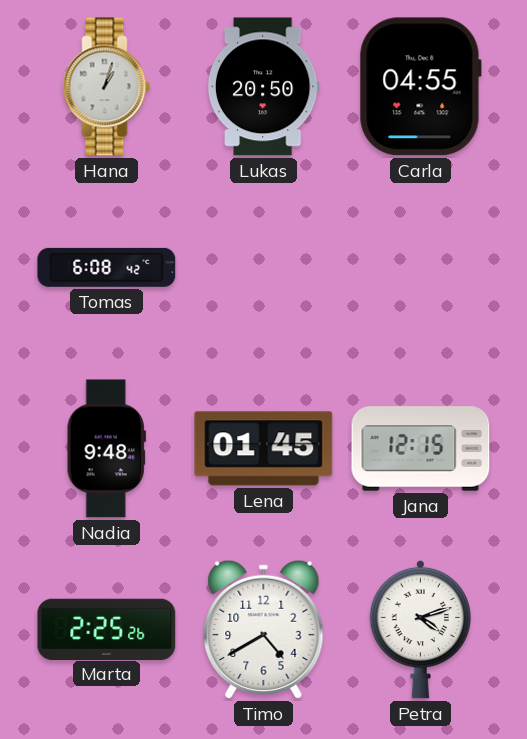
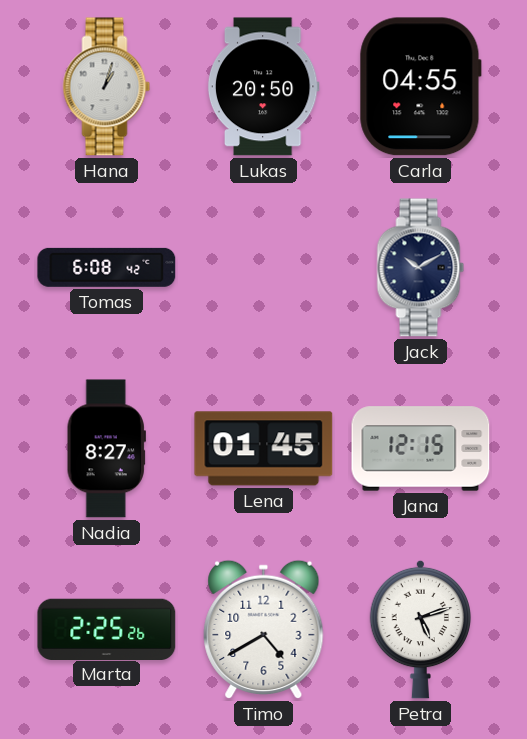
Jack: none -> 10:10 (421, 268)
Nadia: 9:48 -> 8:27 (106, 449)
Petra: 4:12 -> 5:12 (421, 629)
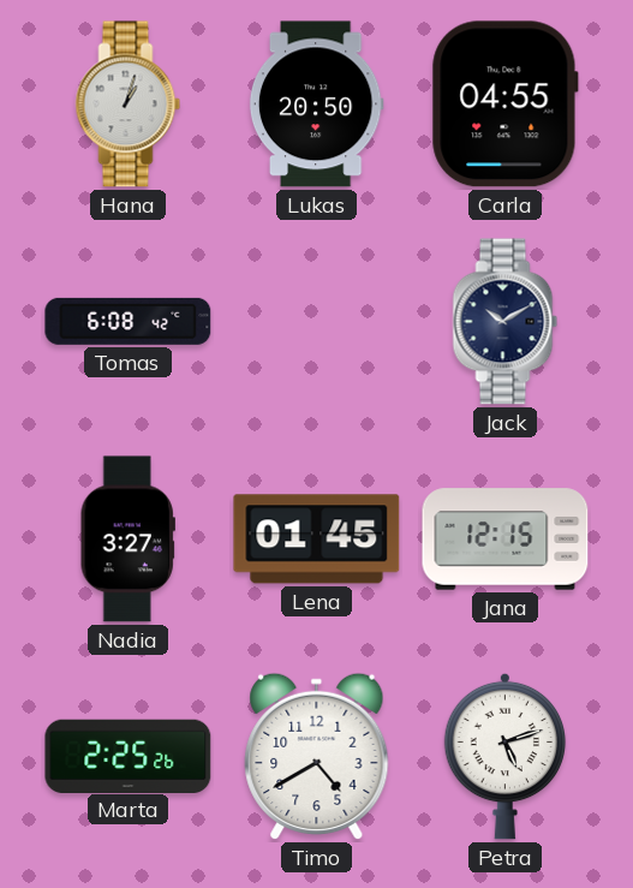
Nadia: 8:27 -> 3:27 (127, 540)
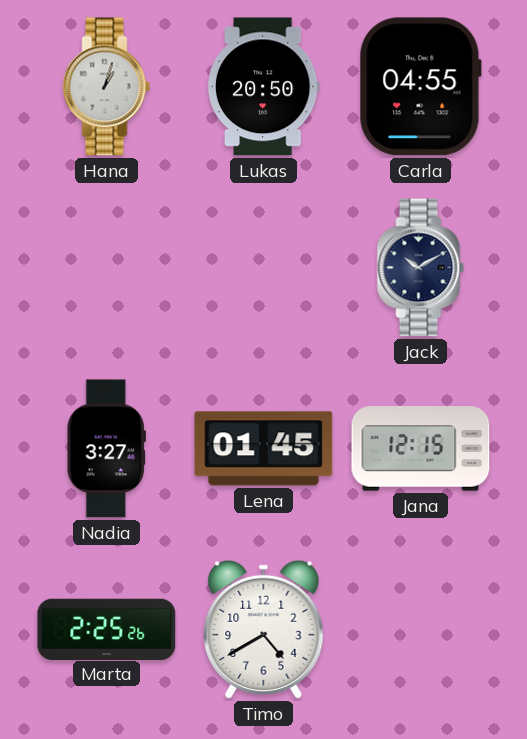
Tomas: 6:08 -> none (129, 321)
Petra: 5:12 -> none (506, 756)
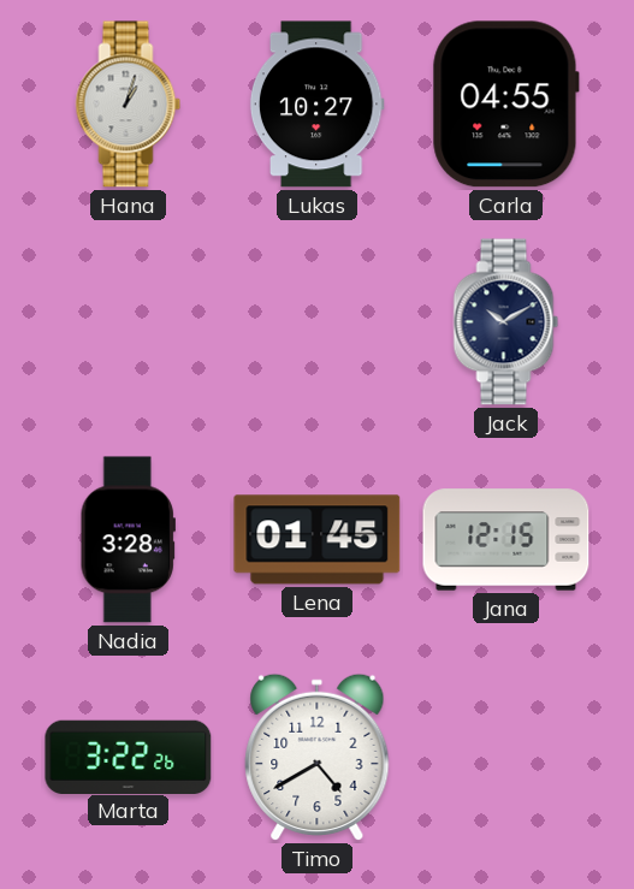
Lukas: 20:50 -> 10:27 (316, 105)
Nadia: 3:27 -> 3:28 (128, 540)
Marta: 2:25 -> 3:22 (129, 757)
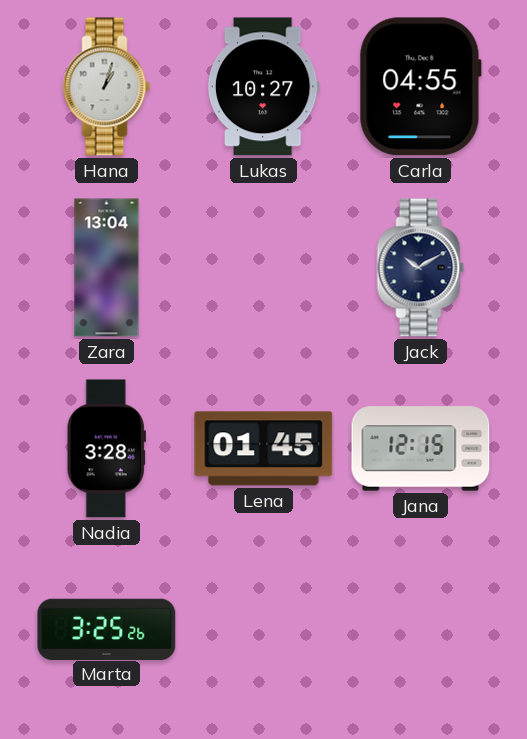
Zara: none -> 13:04 (107, 268)
Marta: 3:22 -> 3:25 (107, 629)
Timo: 4:40 -> none (318, 758)
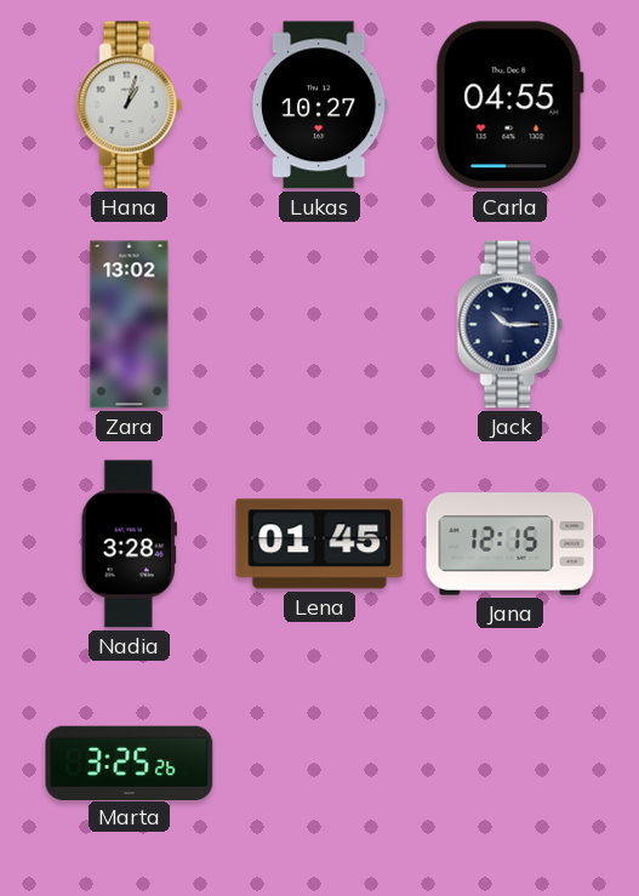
Zara: 13:04 -> 13:02 (130, 325)
Jack: 10:10 -> 10:15 (510, 325)
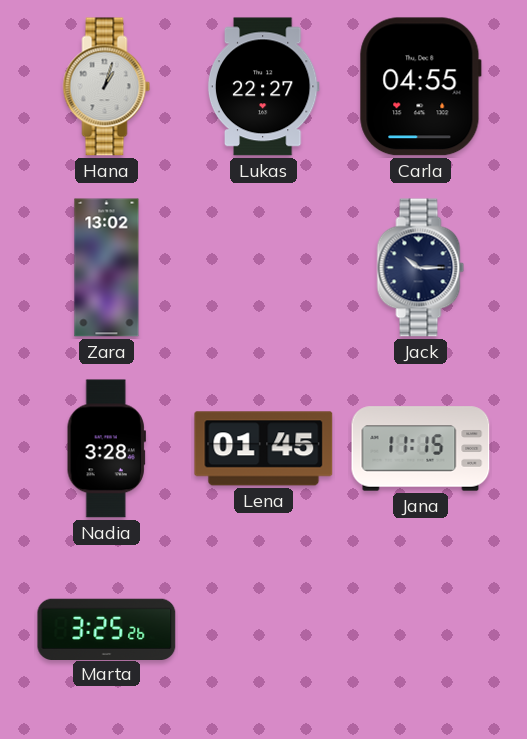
Lukas: 10:27 -> 22:27 (263, 87)
Jana: 12:15 -> 11:15 (421, 449)
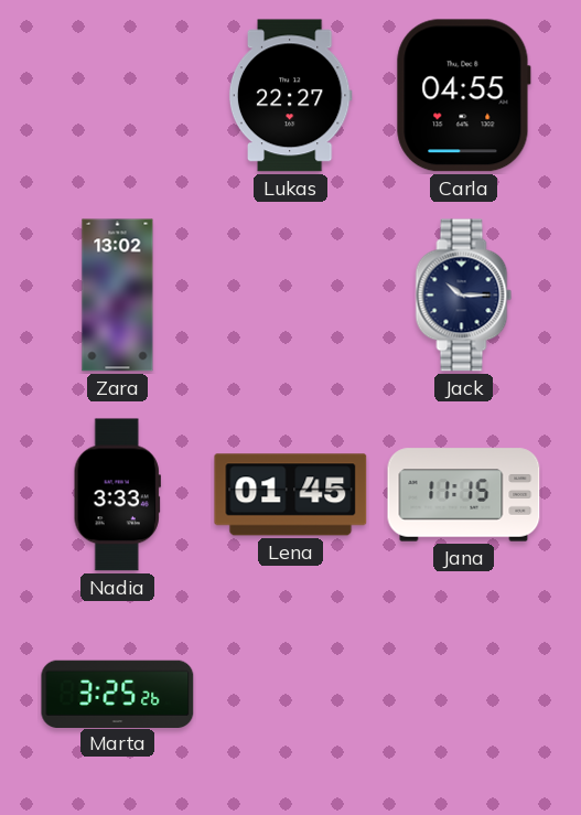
Hana: 1:03 -> none (107, 87)
Nadia: 3:28 -> 3:33 (117, 495)
